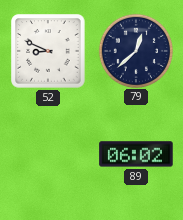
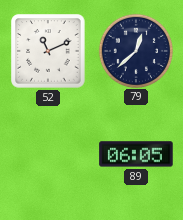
52: 8:49 -> 11:11 (48, 51)
89: 06:02 -> 06:05 (136, 154)
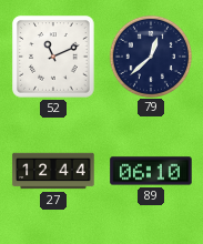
27: none -> 12:44 (53, 171)
89: 06:05 -> 06:10 (151, 171)
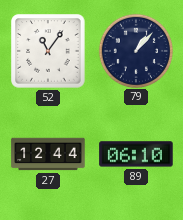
52: 11:11 -> 11:06 (48, 51)
79: 12:38 -> 1:07 (135, 50)
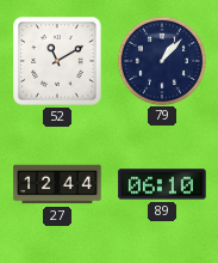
52: 11:06 -> 11:10 (57, 61)
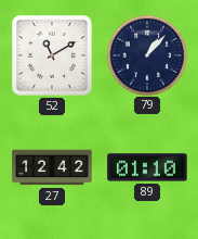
27: 12:44 -> 12:42 (52, 167)
89: 06:10 -> 01:10 (147, 167)
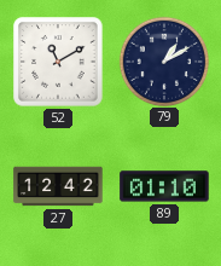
79: 1:07 -> 1:10 (163, 60)
